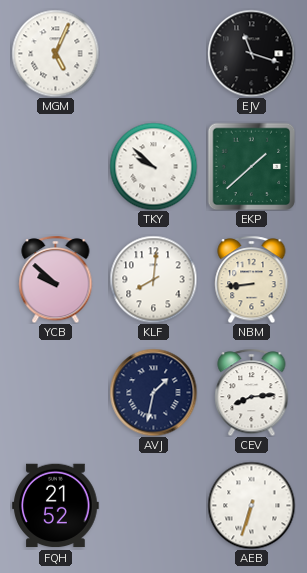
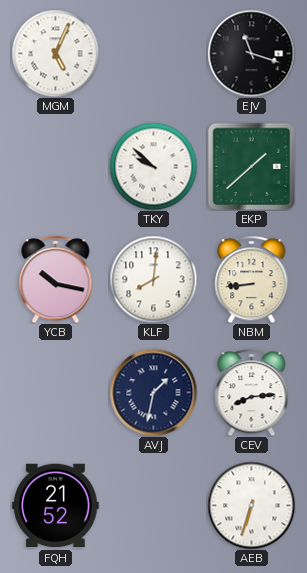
YCB: 9:52 -> 10:17 (56, 279)
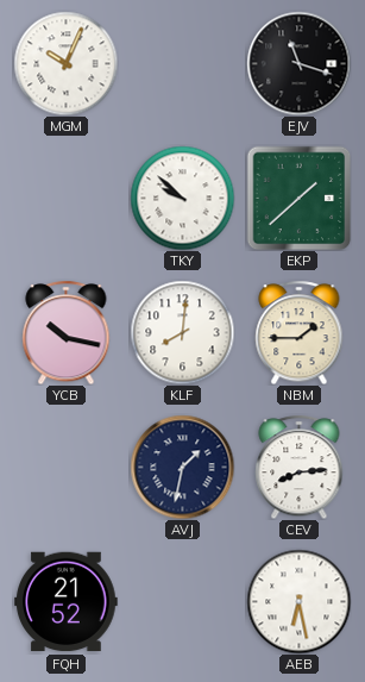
MGM: 5:04 -> 10:04 (65, 63)
NBM: 8:44 -> 1:45 (300, 332)
AEB: 6:33 -> 6:28 (298, 601)
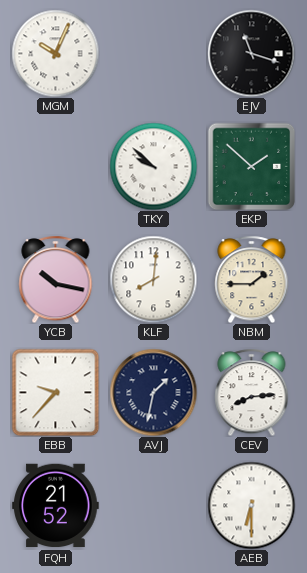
EKP: 1:38 -> 1:52 (251, 166)
EBB: none -> 9:37 (55, 392)
AEB: 6:28 -> 6:30 (251, 505)
